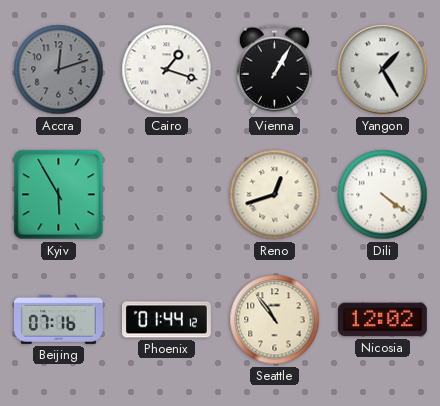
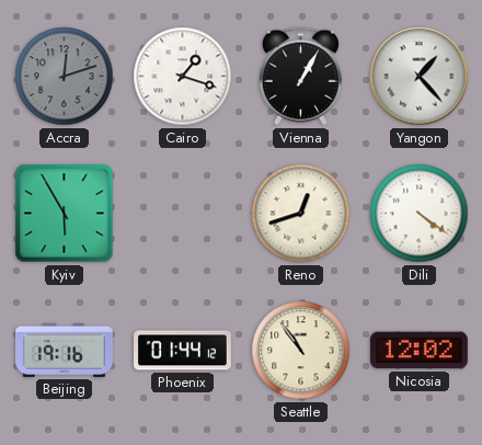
Yangon: 1:25 -> 1:23 (420, 77)
Beijing: 07:16 -> 19:16 (65, 350)
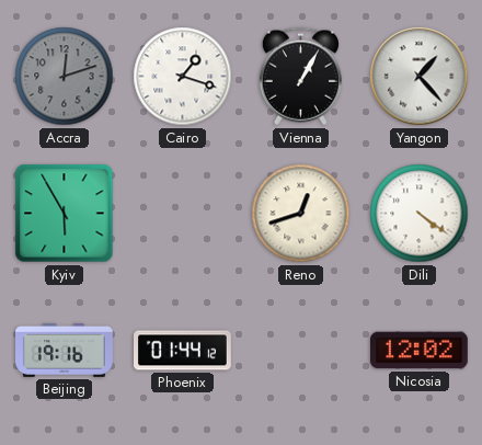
Seattle: 10:54 -> none (301, 351)
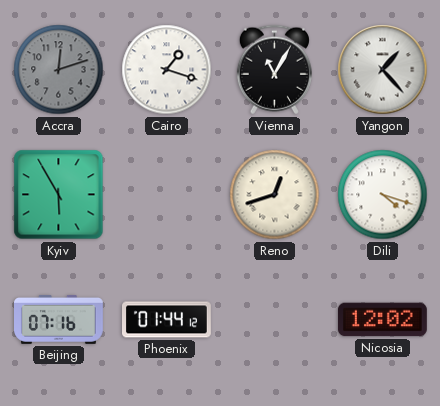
Vienna: 1:05 -> 11:05 (274, 70)
Dili: 4:21 -> 4:18 (383, 195)
Beijing: 19:16 -> 07:16 (59, 319)
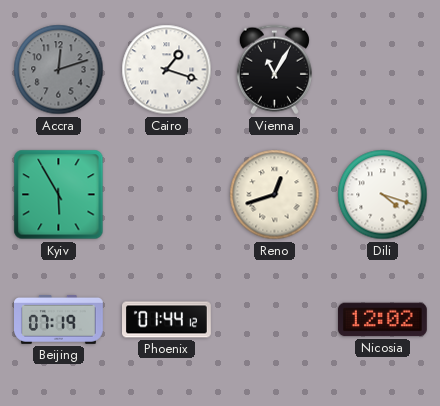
Yangon: 1:23 -> none (383, 70)
Beijing: 07:16 -> 07:19 (59, 319)
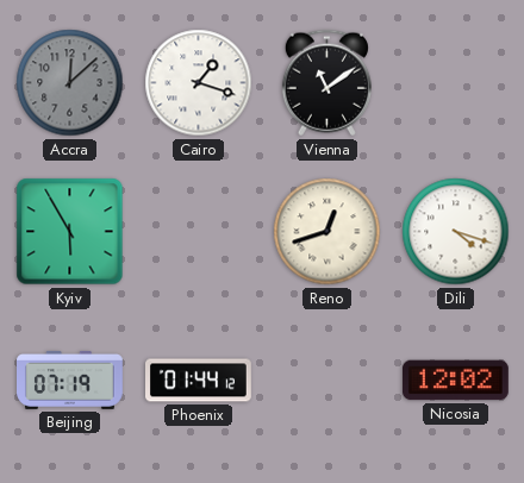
Accra: 12:12 -> 12:08 (70, 83)
Vienna: 11:05 -> 11:09 (326, 83)
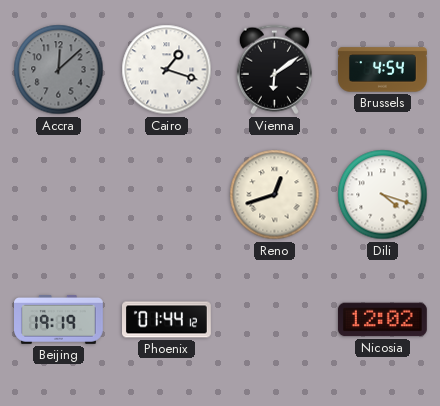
Vienna: 11:09 -> 6:09 (274, 70)
Brussels: none -> 4:54 (383, 70)
Kyiv: 5:55 -> none (70, 232)
Beijing: 07:19 -> 19:19 (59, 319)
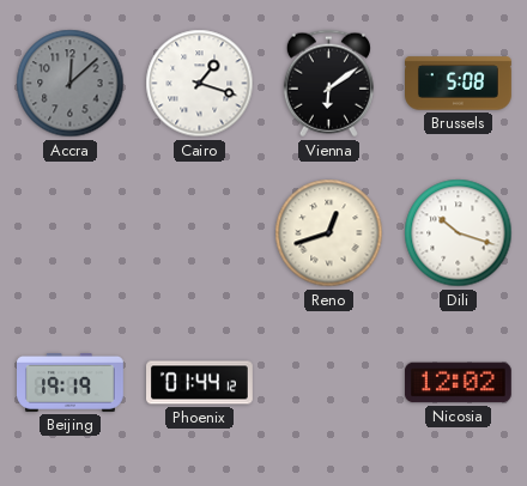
Brussels: 4:54 -> 5:08 (459, 84)
Dili: 4:18 -> 10:18 (459, 233)
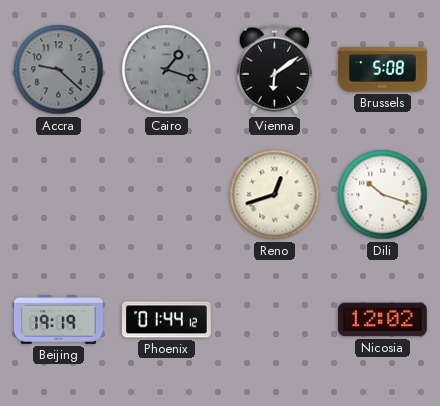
Accra: 12:08 -> 9:22 (59, 70)
Cairo dial: white -> grey (167, 70)
